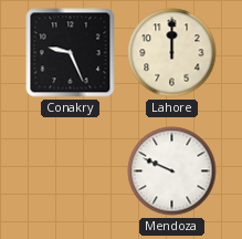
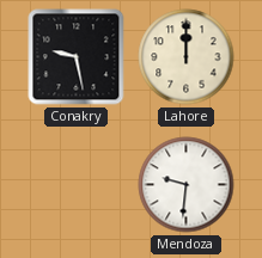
Conakry: 9:26 -> 9:28 (77, 57)
Mendoza: 9:49 -> 9:31 (187, 185)
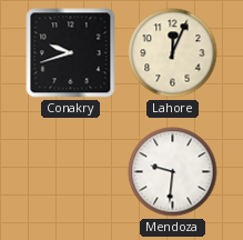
Conakry: 9:28 -> 9:42 (71, 53)
Lahore: 12:00 -> 12:04 (173, 53)
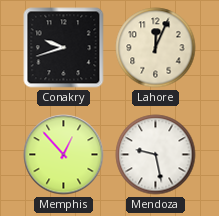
Memphis: none -> 12:53 (64, 155)
Mendoza: 9:31 -> 9:28 (156, 155)
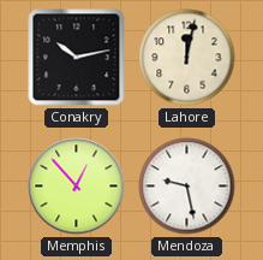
Conakry: 9:42 -> 10:13 (77, 58)
Lahore: 12:04 -> 12:02 (187, 58)
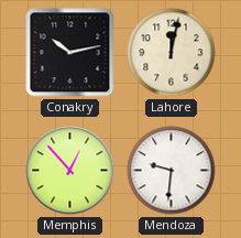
Mendoza: 9:28 -> 9:31 (172, 171)
